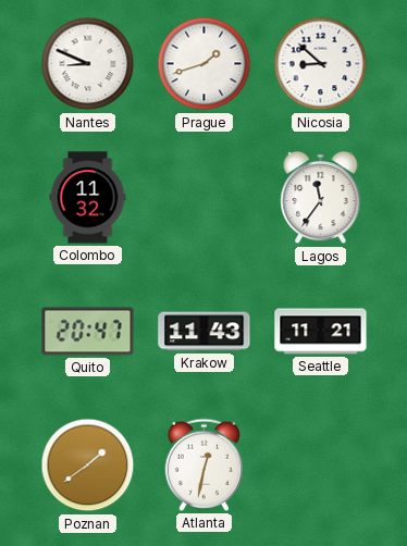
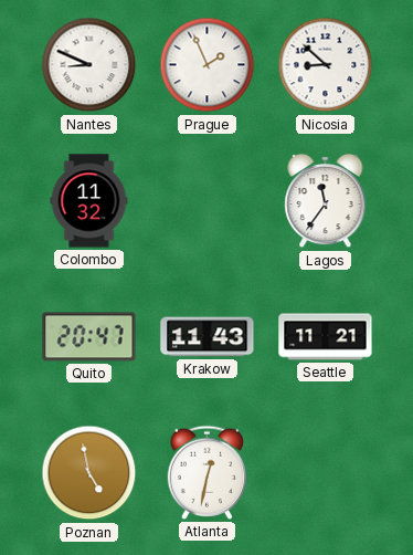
Prague: 1:42 -> 1:56 (208, 65)
Poznan: 1:39 -> 4:58 (89, 473)
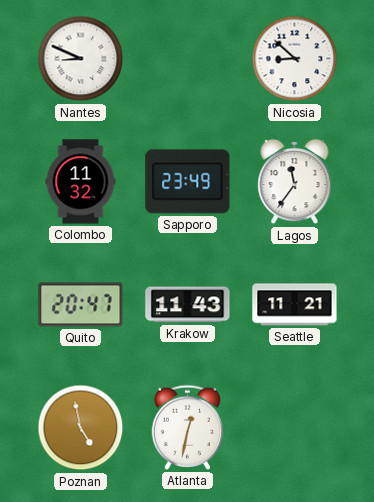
Prague: 1:56 -> none (208, 65)
Sapporo: none -> 23:49 (188, 182)
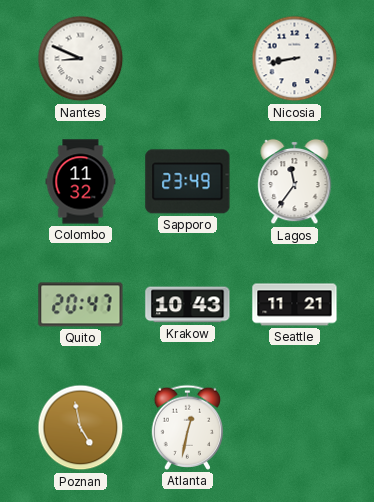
Nicosia: 8:52 -> 8:43 (295, 59)
Krakow: 11:43 -> 10:43 (188, 305)
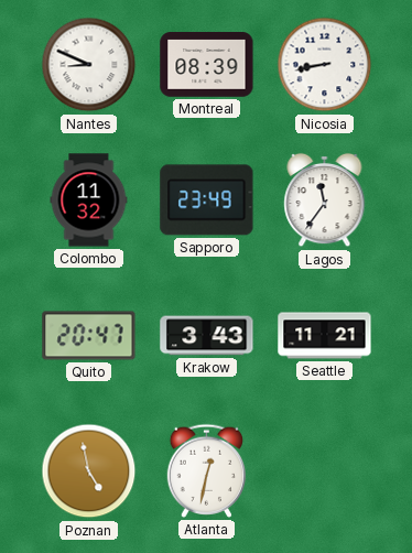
Montreal: none -> 08:39 (207, 65)
Krakow: 10:43 -> 3:43 (207, 336)
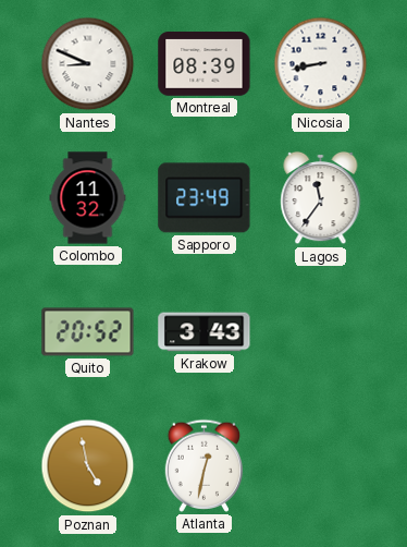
Quito: 20:47 -> 20:52 (88, 332)
Seattle: 11:21 -> none (325, 336)
